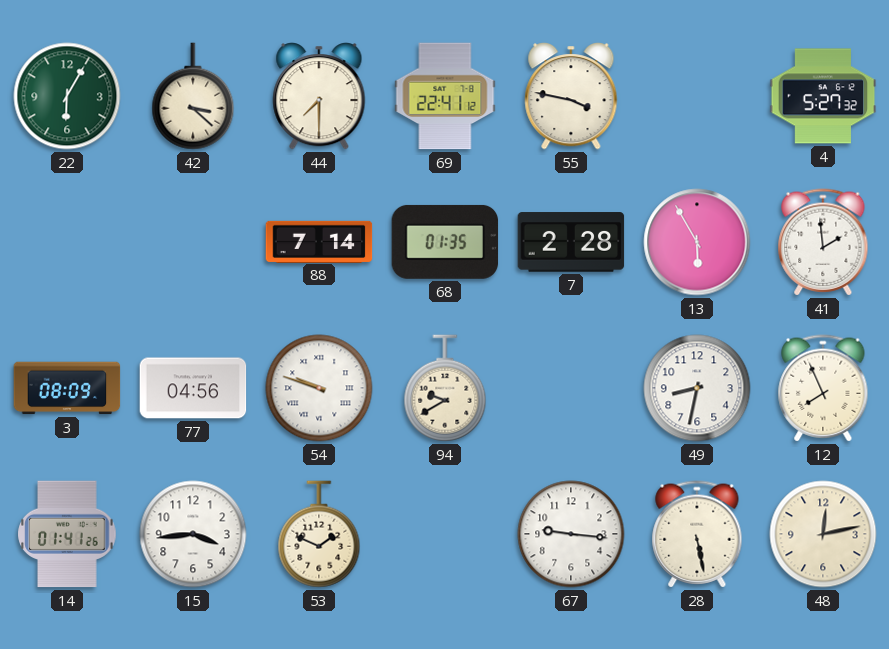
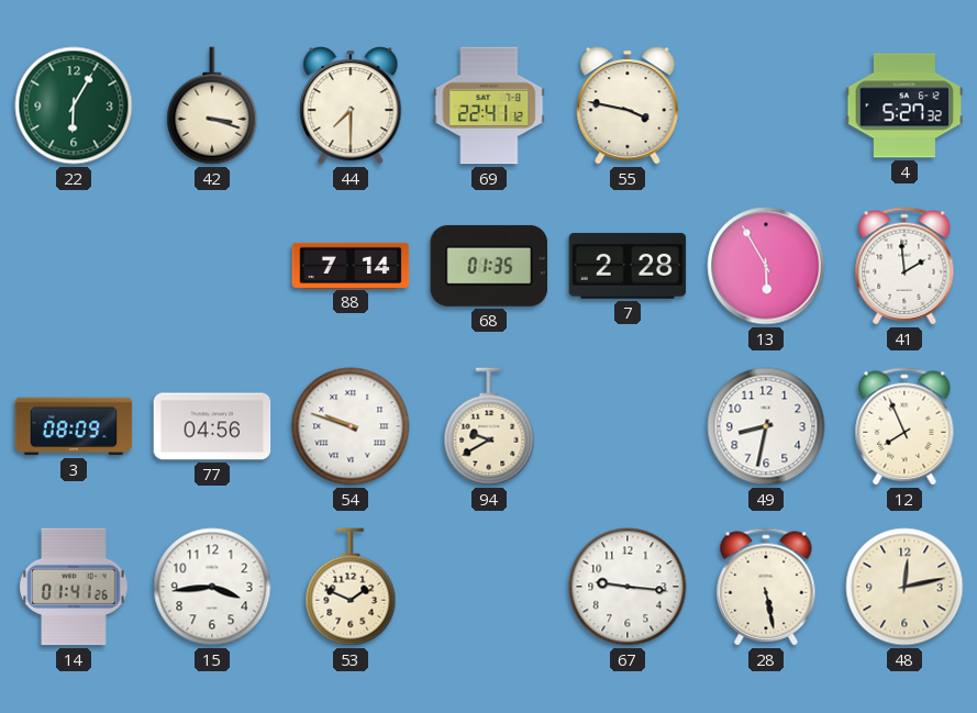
42: 3:22 -> 3:18 (212, 105)
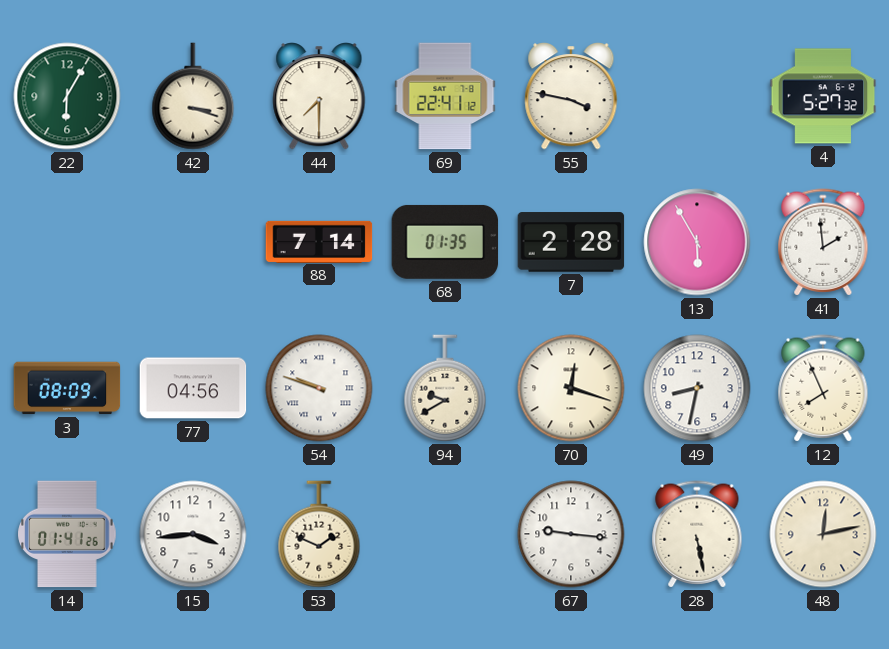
70: none -> 12:18 (571, 388)
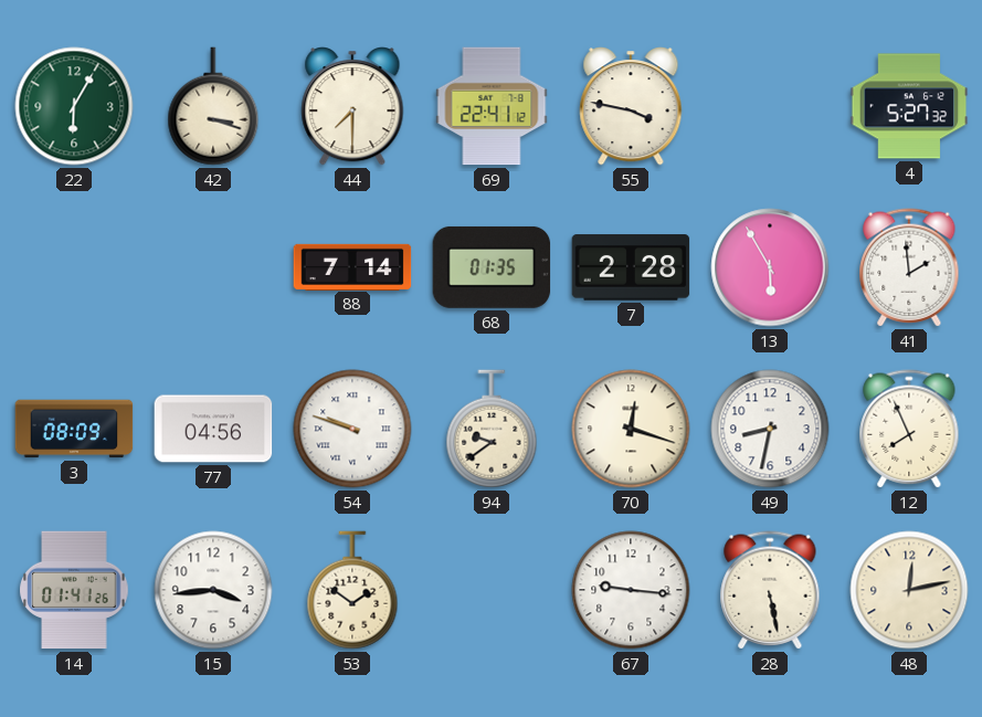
94: 9:40 -> 9:39 (492, 429)
53: 1:49 -> 1:51 (352, 590)
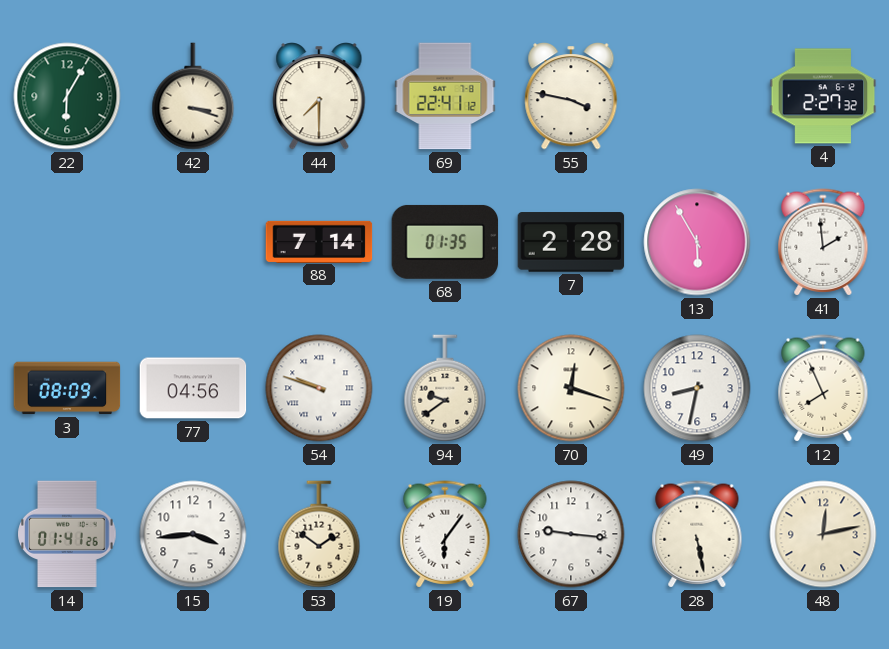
4: 5:27 -> 2:27 (823, 96)
19: none -> 6:06 (445, 534)
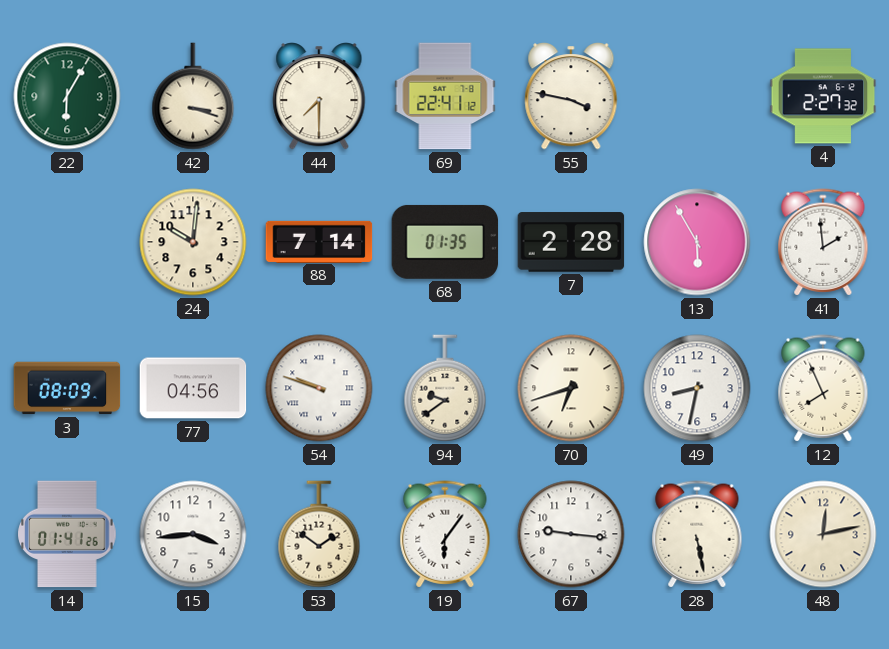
24: none -> 10:01 (193, 242)
70: 12:18 -> 6:42 (571, 388)
